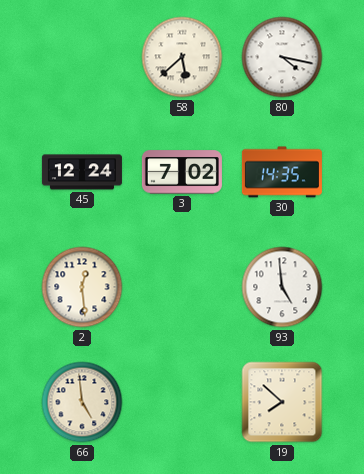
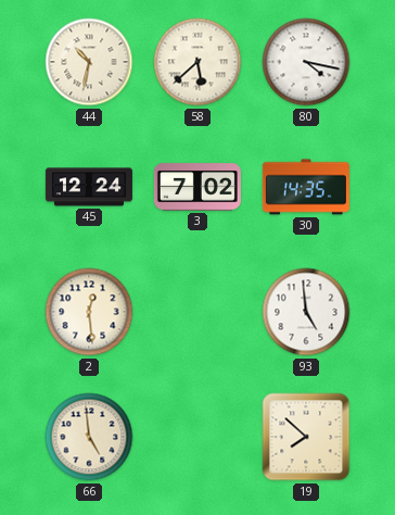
44: none -> 10:32 (89, 62)
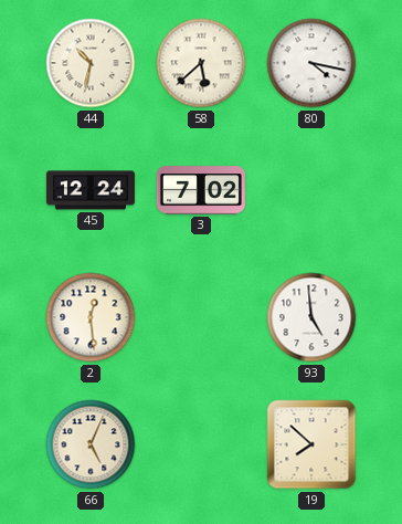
30: 14:35 -> none (306, 187)
66: 4:59 -> 5:04 (91, 444)
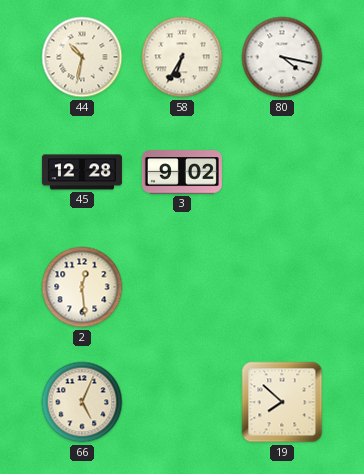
58: 5:38 -> 6:35 (182, 57)
45: 12:24 -> 12:28 (82, 172)
3: 7:02 -> 9:02 (182, 172)
93: 4:59 -> none (311, 317)
